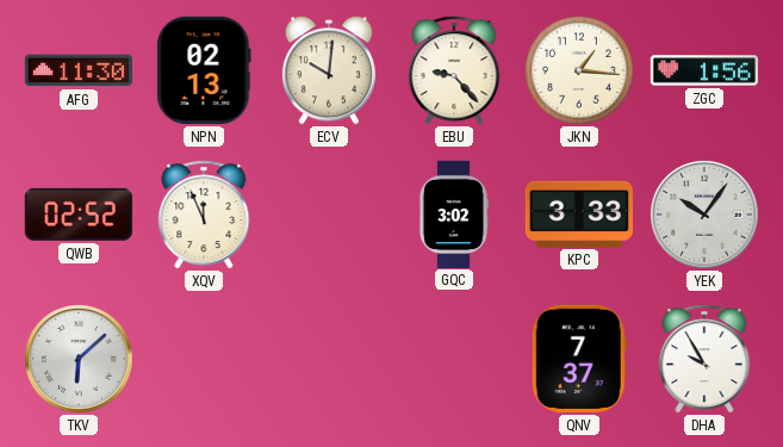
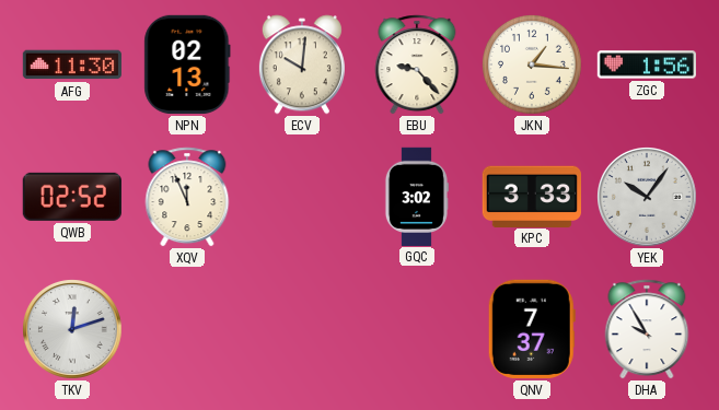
TKV: 6:08 -> 12:12 (73, 330)
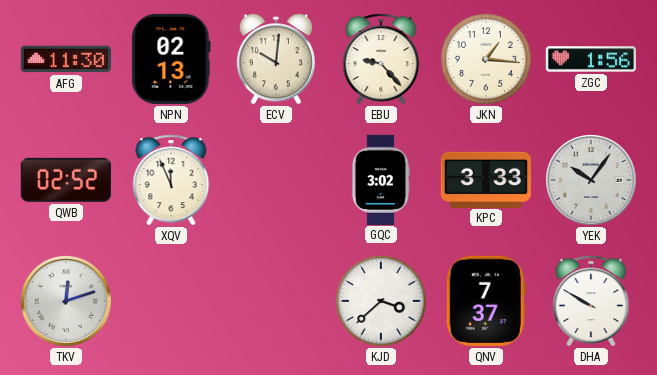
KJD: none -> 3:38 (382, 302)
DHA: 9:55 -> 9:50 (591, 301)
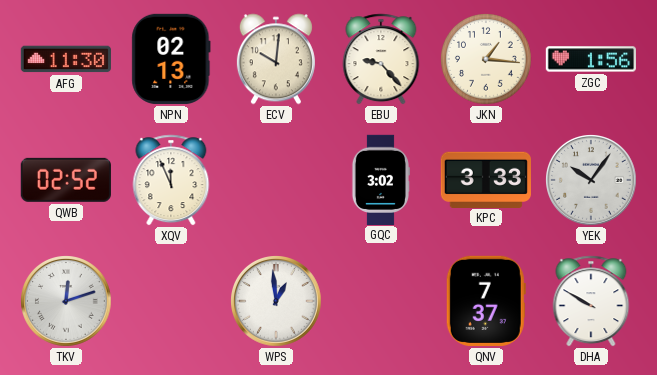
WPS: none -> 12:59 (277, 302)
KJD: 3:38 -> none (382, 302)
